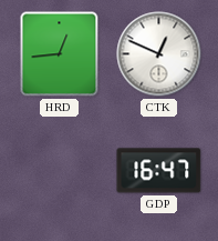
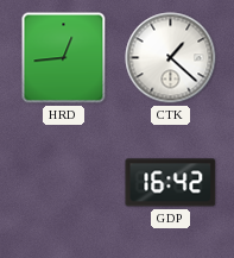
CTK: 12:49 -> 1:22 (171, 58)
GDP: 16:47 -> 16:42 (171, 183)
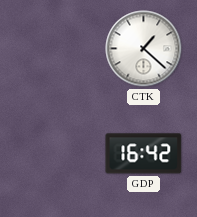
HRD: 12:44 -> none (64, 58)
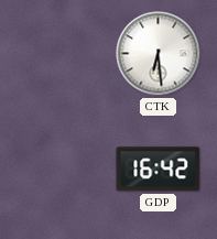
CTK: 1:22 -> 6:29 (159, 54)
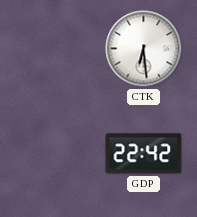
GDP: 16:42 -> 22:42 (144, 154)
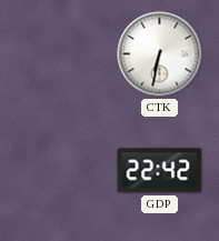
CTK: 6:29 -> 6:32 (160, 54)
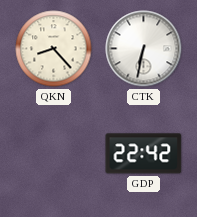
QKN: none -> 8:23 (54, 49)
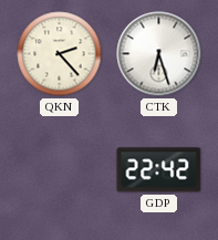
QKN: 8:23 -> 2:23 (60, 54)
CTK: 6:32 -> 6:27 (159, 54)
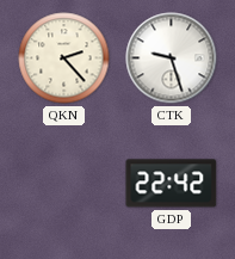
CTK: 6:27 -> 9:27 (172, 58)
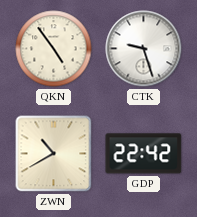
QKN: 2:23 -> 4:54 (54, 49)
ZWN: none -> 10:40 (54, 154)
